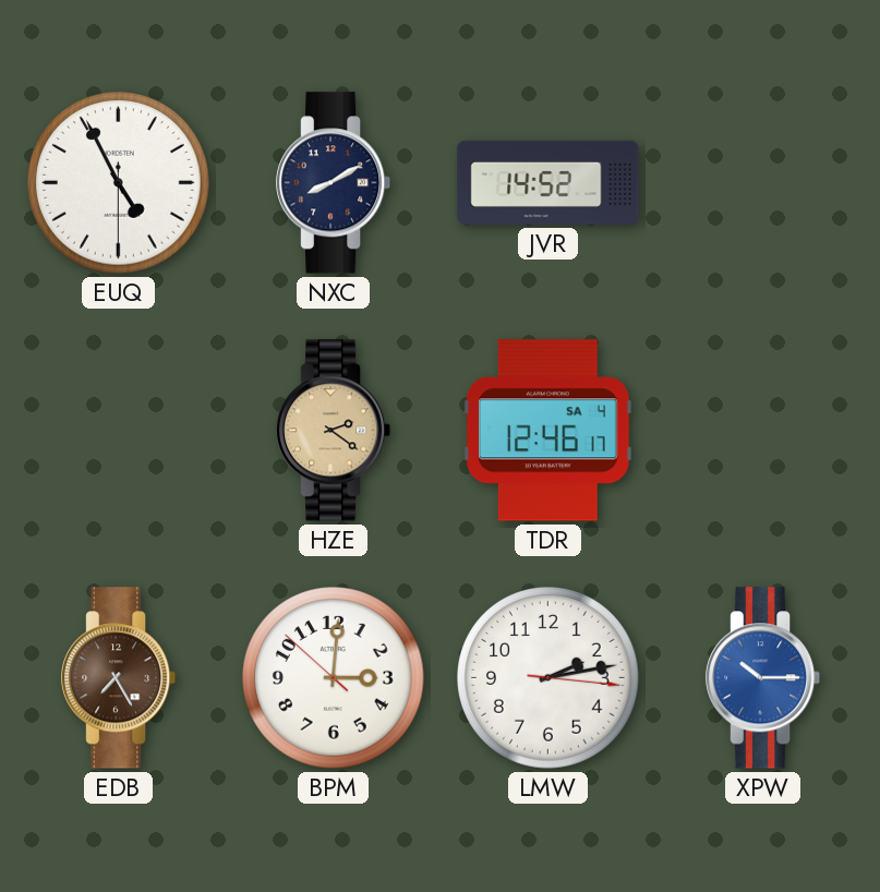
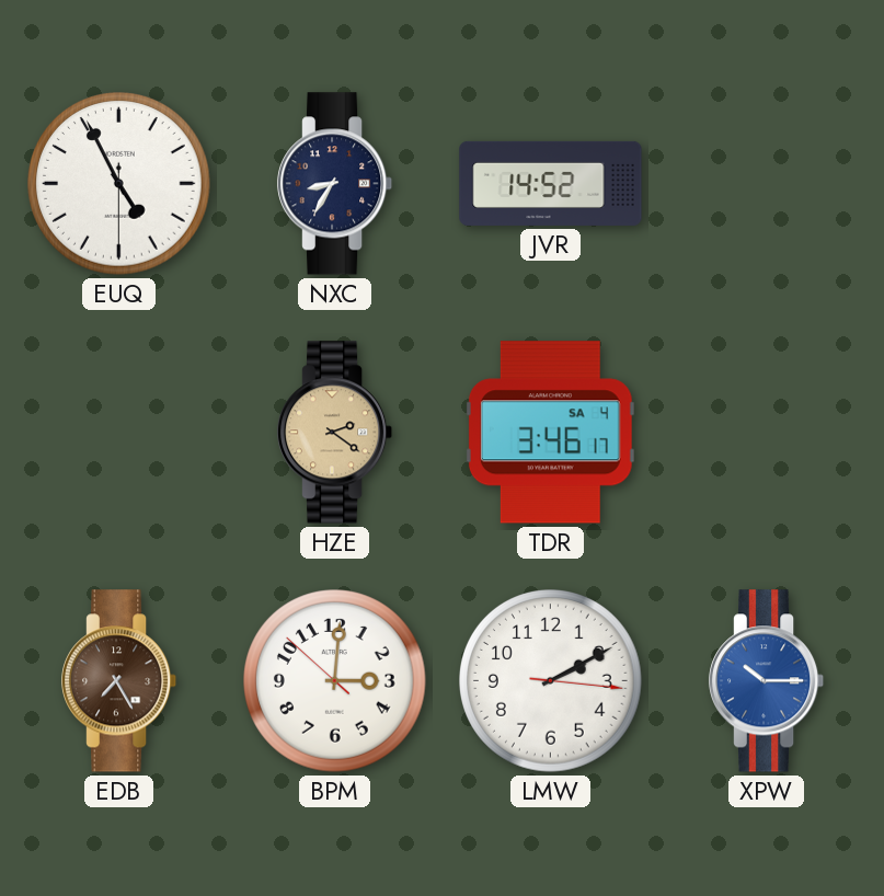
NXC: 8:10 -> 8:35 (335, 184)
TDR: 12:46 -> 3:46 (550, 433)
LMW: 2:13 -> 2:10 (551, 681)
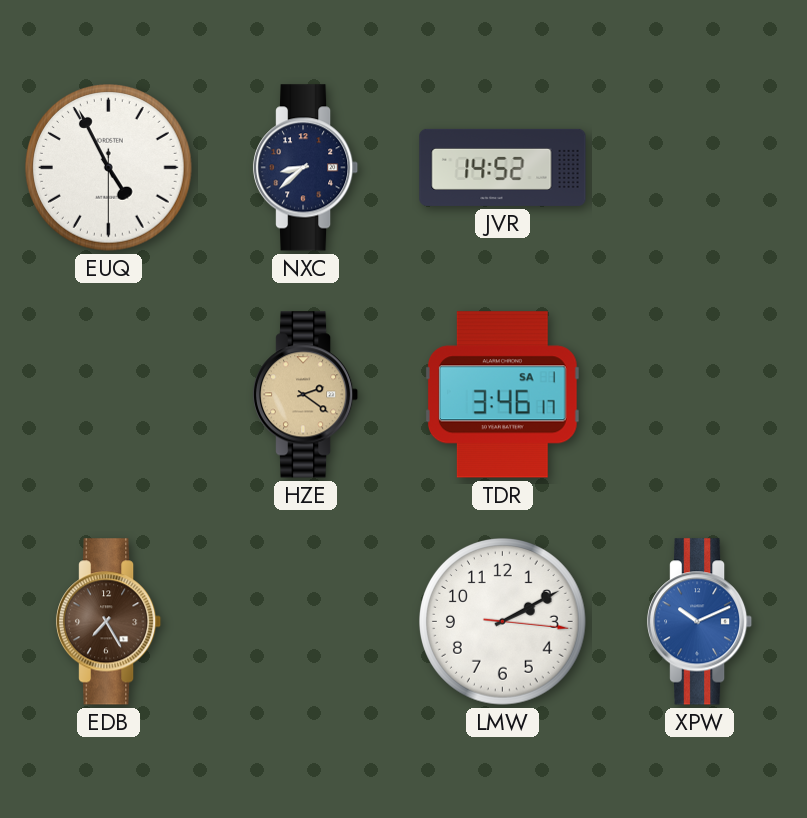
NXC: 8:35 -> 8:38 (306, 168)
TDR date: SA 4 -> SA 1 (502, 395)
BPM: 3:00 -> none (335, 681)
XPW: 10:15 -> 10:11 (700, 622)
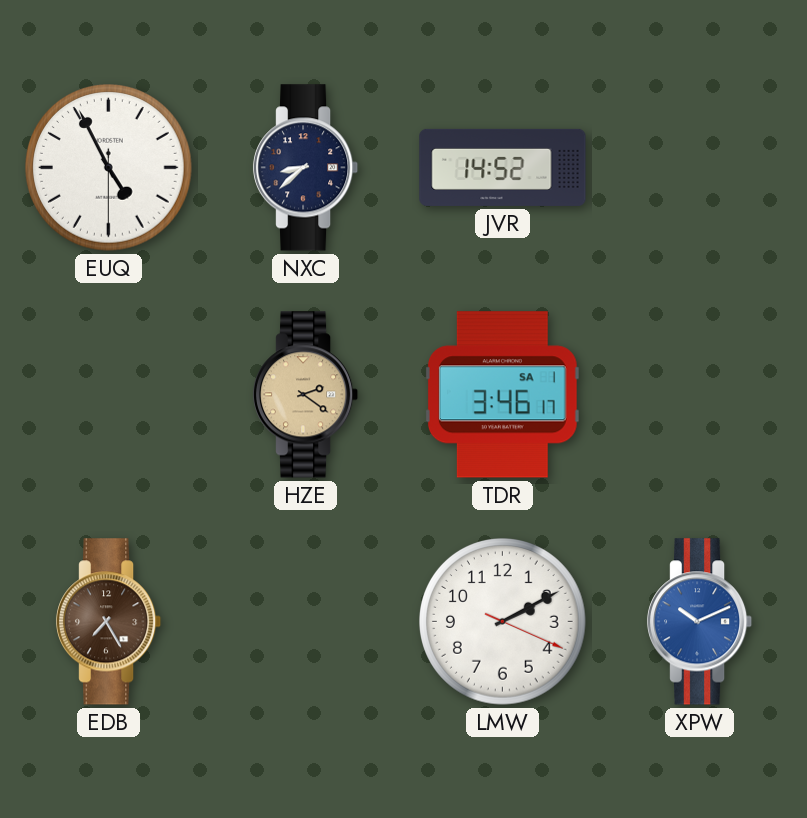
LMW: 2:10:16 -> 2:10:19 (503, 622)
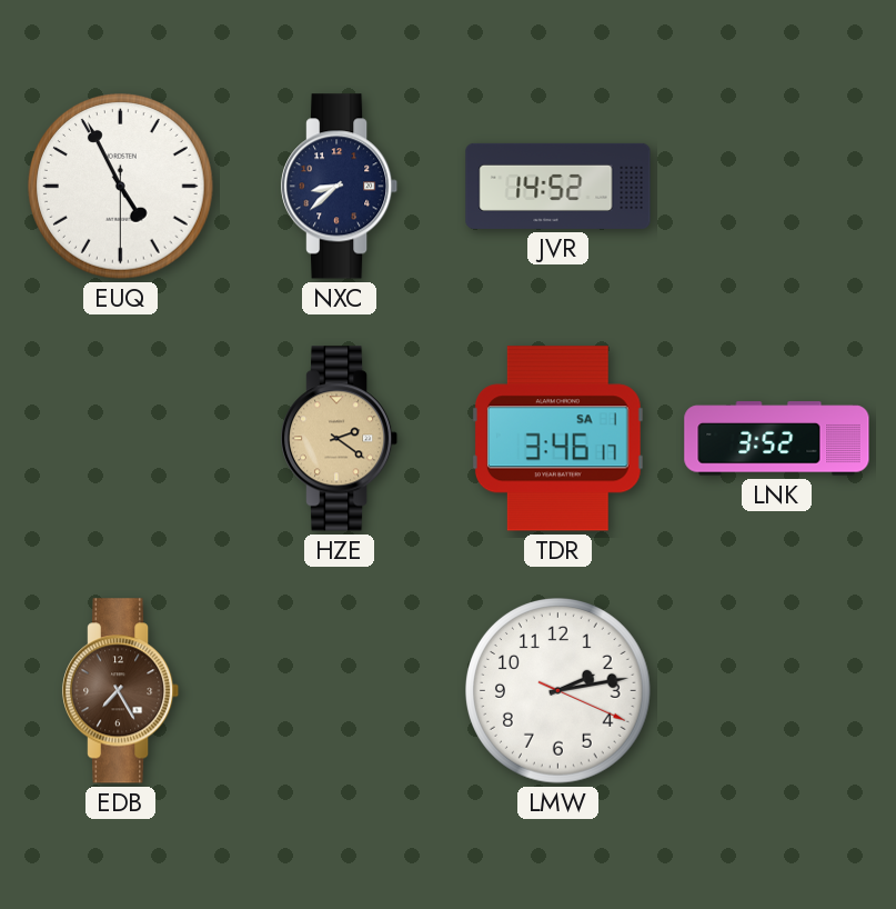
LNK: none -> 3:52 (777, 439)
LMW: 2:10 -> 2:13 (558, 691)
XPW: 10:11 -> none (700, 622)
